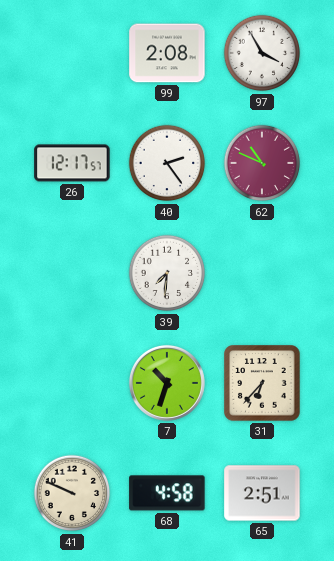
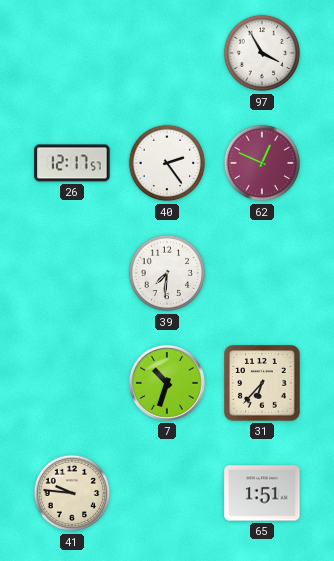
99: 2:08 -> none (167, 53)
62: 10:49 -> 12:49 (262, 163)
41: 9:49 -> 9:46 (72, 493)
68: 4:58 -> none (167, 493)
65: 2:51 -> 1:51 (262, 493)
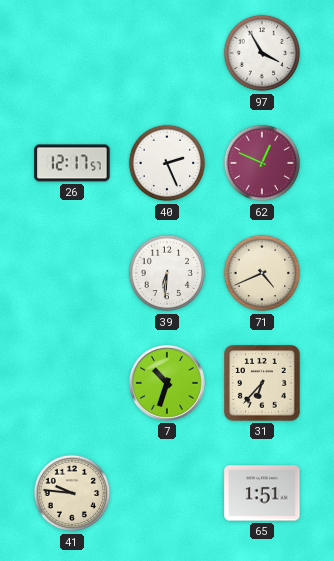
40: 2:24 -> 2:26 (167, 163)
39: 7:31 -> 6:31 (167, 273)
71: none -> 4:41 (262, 273)
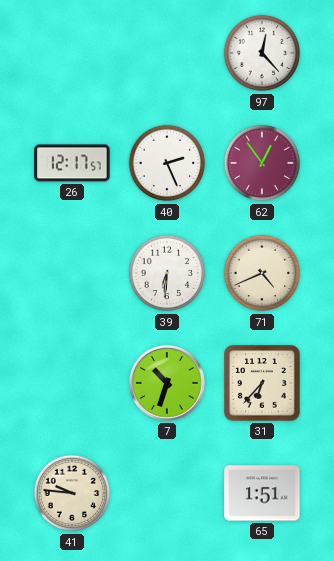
97: 3:55 -> 12:23 (262, 53)
62: 12:49 -> 12:54 (262, 163)
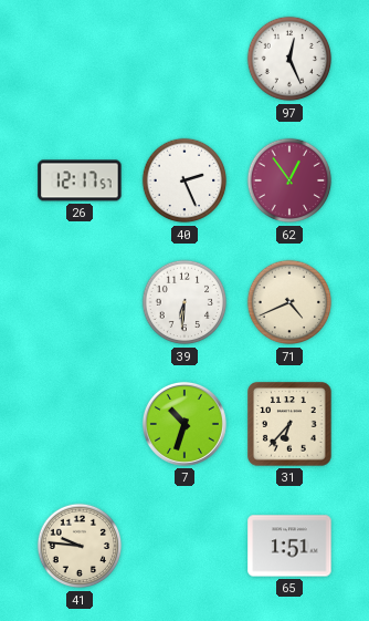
97: 12:23 -> 12:26 (289, 59)
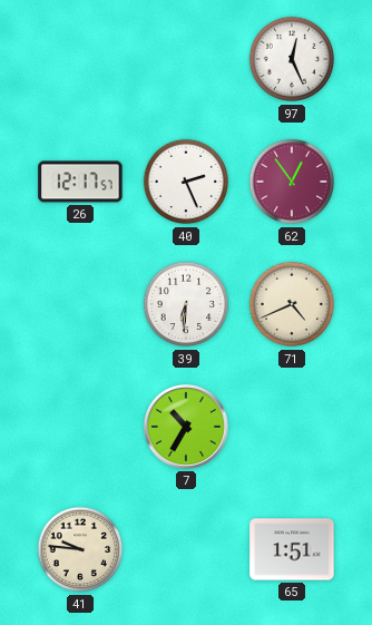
7: 10:33 -> 10:35 (186, 427)
31: 6:37 -> none (289, 424)
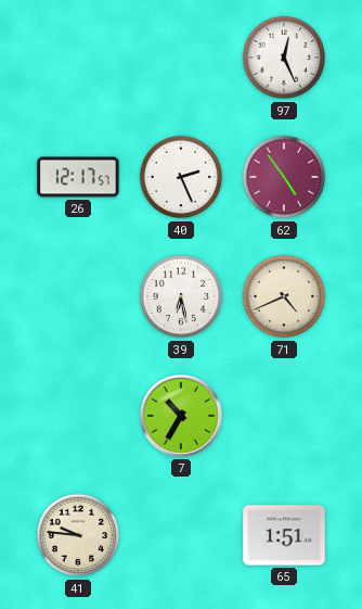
62: 12:54 -> 4:54 (284, 177)
39: 6:31 -> 6:28 (181, 296)
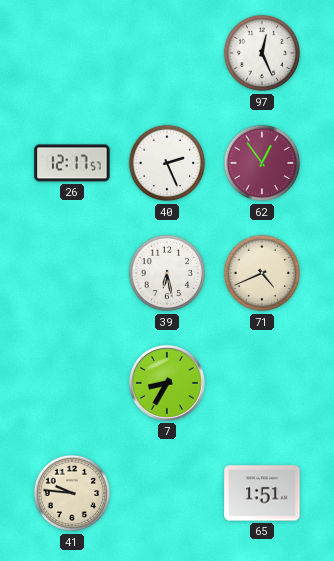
62: 4:54 -> 12:54 (262, 163)
7: 10:35 -> 8:35 (167, 383)
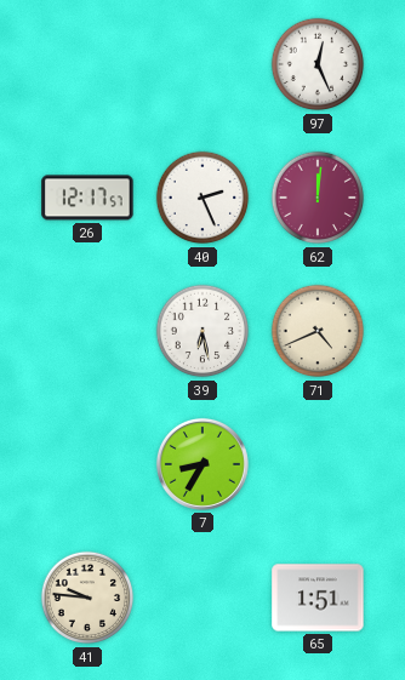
62: 12:54 -> 12:01 (318, 198)
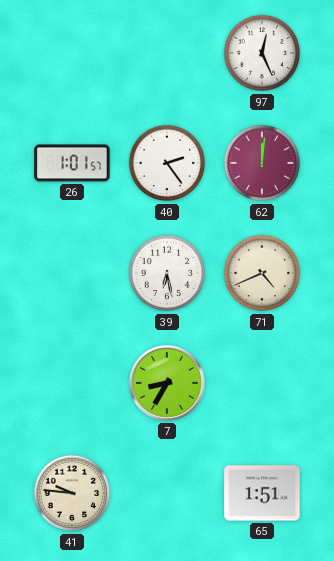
26: 12:17 -> 1:01 (72, 163)
40: 2:26 -> 2:24 (167, 163)
